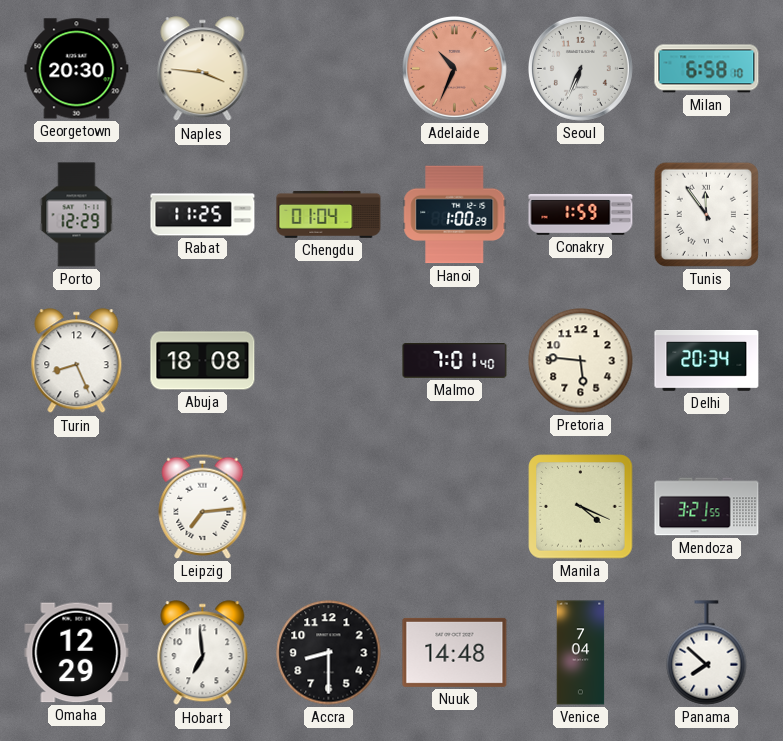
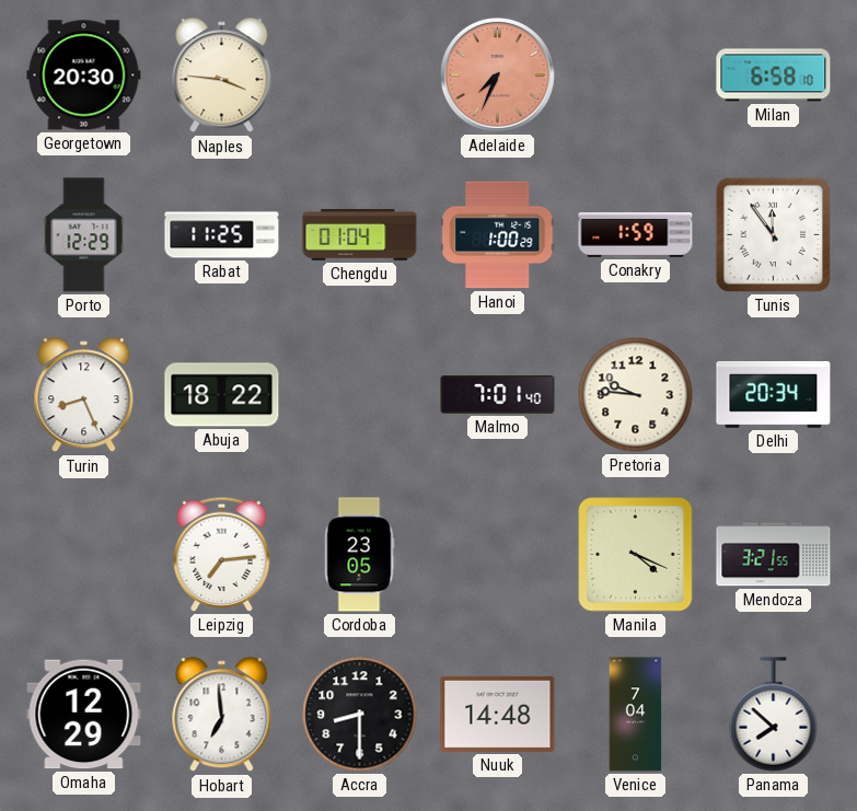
Adelaide: 10:34 -> 7:34 (498, 76)
Seoul: 6:34 -> none (581, 69)
Abuja: 18:08 -> 18:22 (222, 395)
Pretoria: 5:46 -> 9:46 (636, 395)
Cordoba: none -> 23:05 (359, 555)
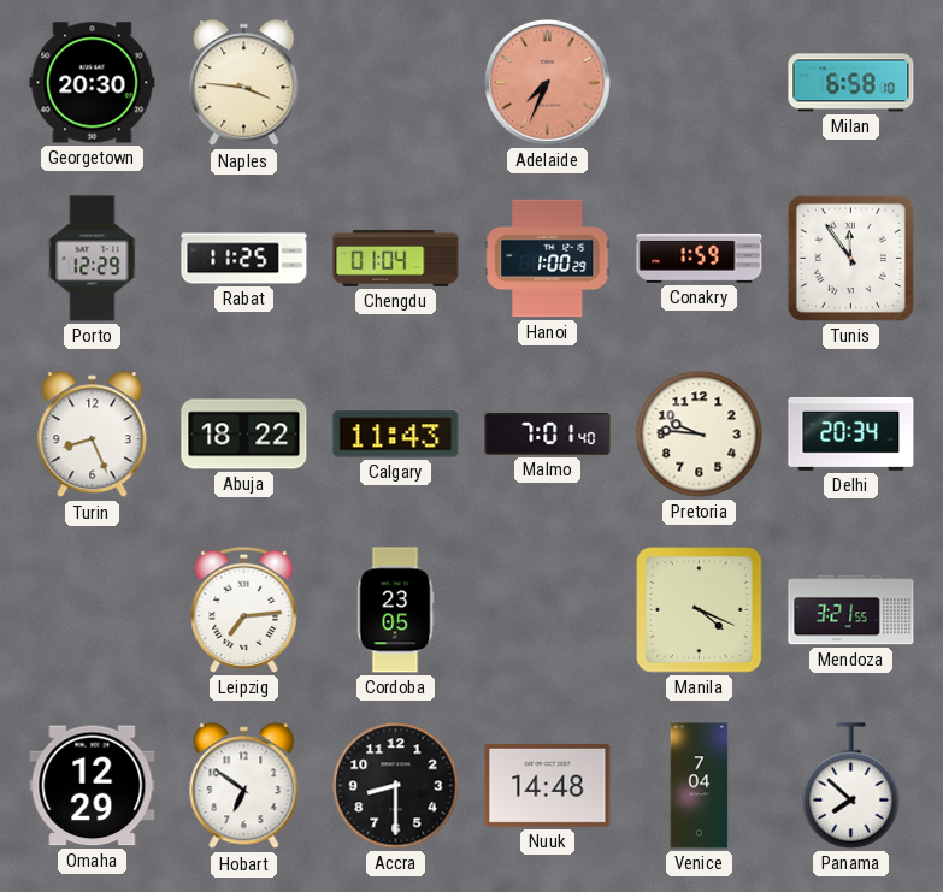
Calgary: none -> 11:43 (396, 435)
Hobart: 6:59 -> 6:51 (244, 786)
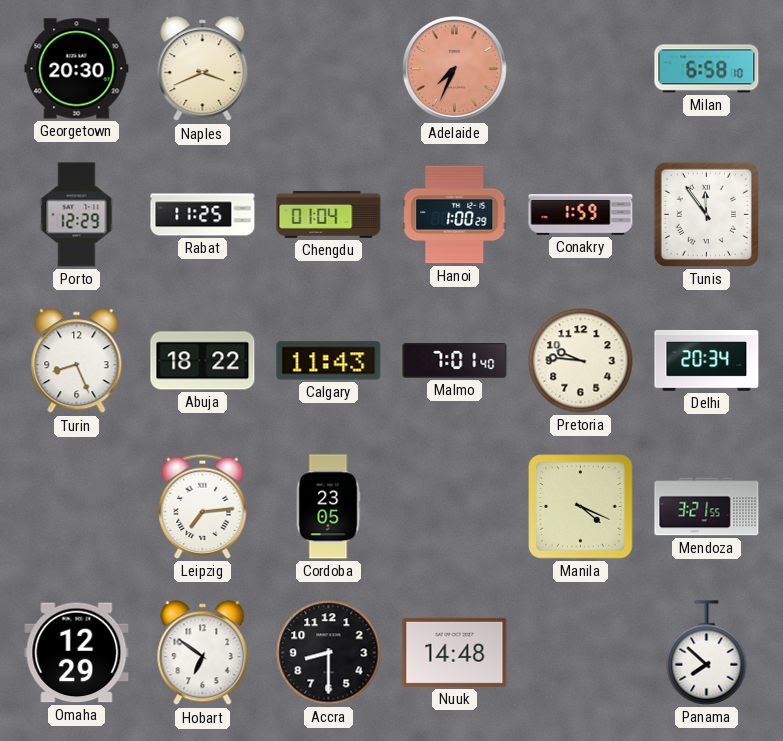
Naples: 3:46 -> 3:41 (203, 69)
Venice: 7:04 -> none (700, 786)
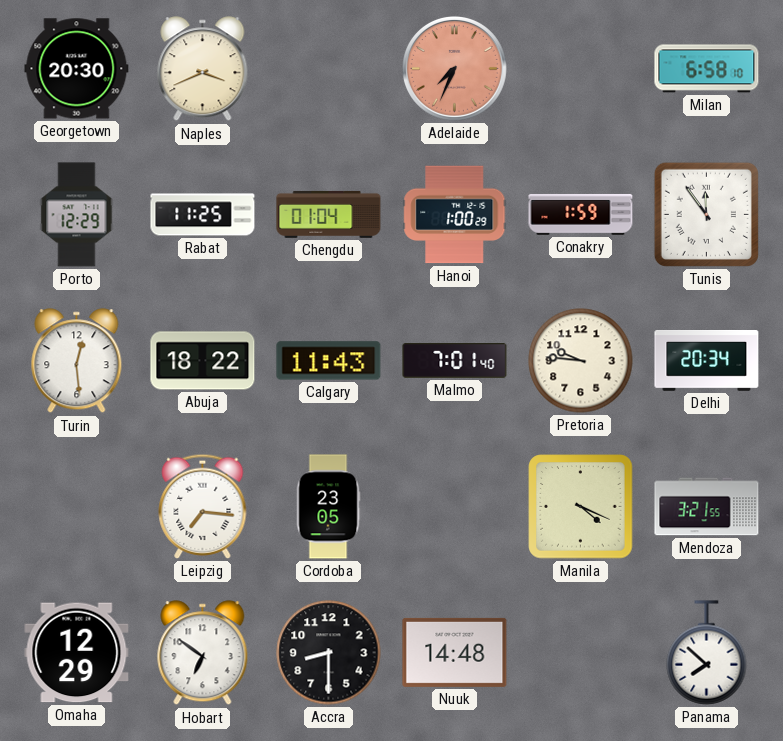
Turin: 8:26 -> 12:29 (77, 361)
Leipzig: 7:14 -> 7:16 (203, 506)
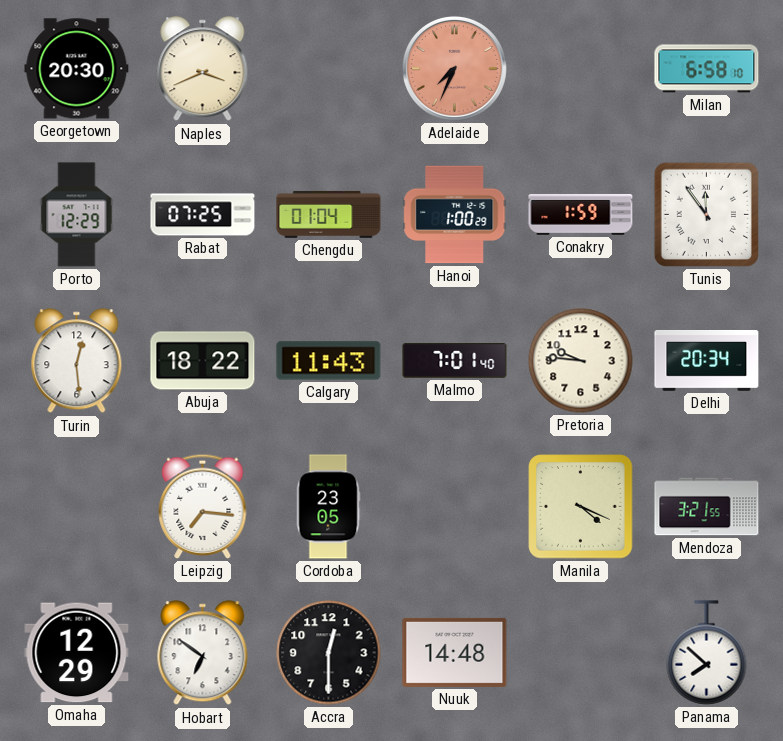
Rabat: 11:25 -> 07:25 (203, 215)
Accra: 8:30 -> 12:30 (329, 653)
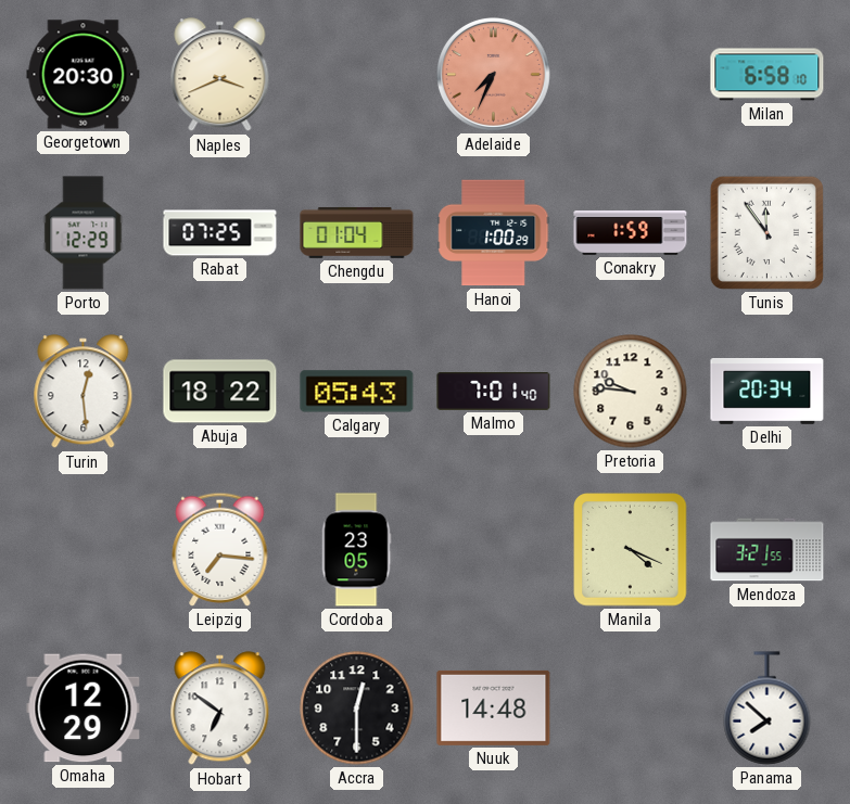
Calgary: 11:43 -> 05:43 (357, 392)
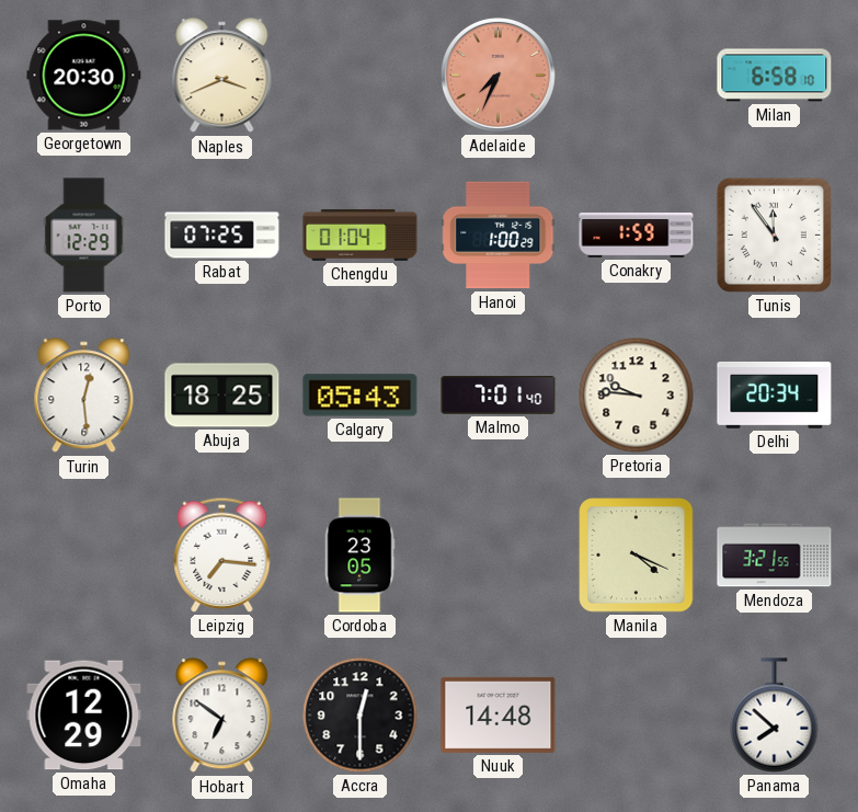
Abuja: 18:22 -> 18:25 (222, 396)
